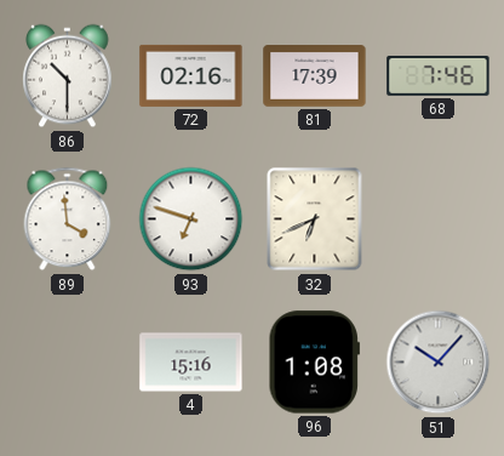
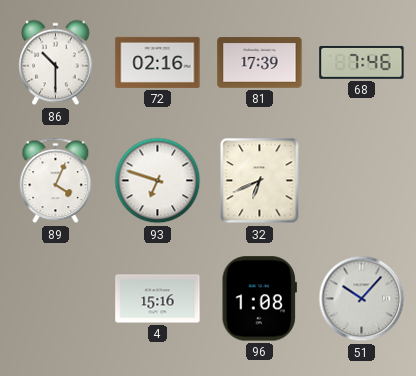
89: 3:59 -> 4:04 (56, 181)
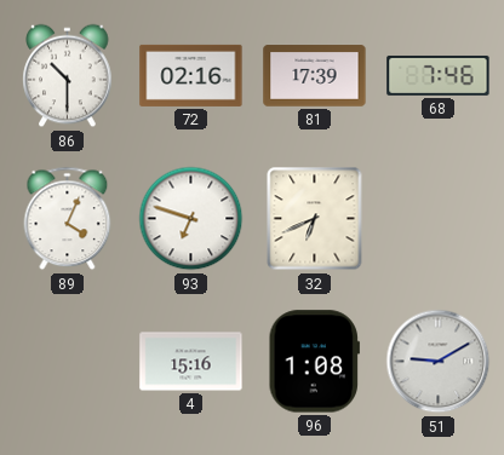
51: 10:07 -> 9:10 (439, 362)
